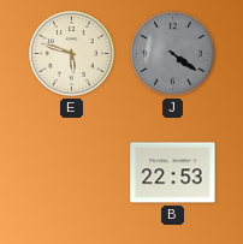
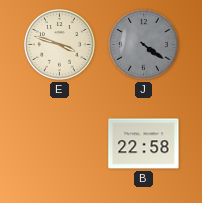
E: 5:48 -> 3:48 (60, 45)
B: 22:53 -> 22:58 (144, 144)
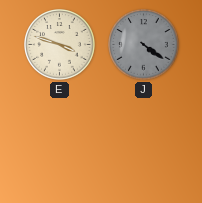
B: 22:58 -> none (144, 144)
